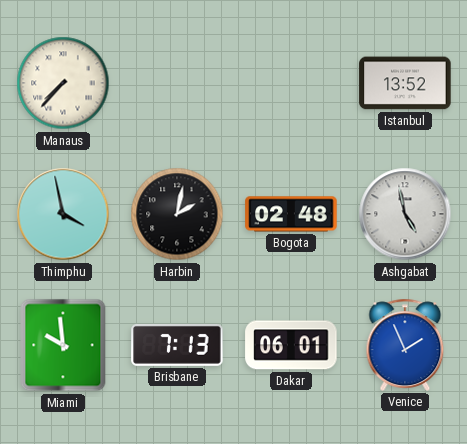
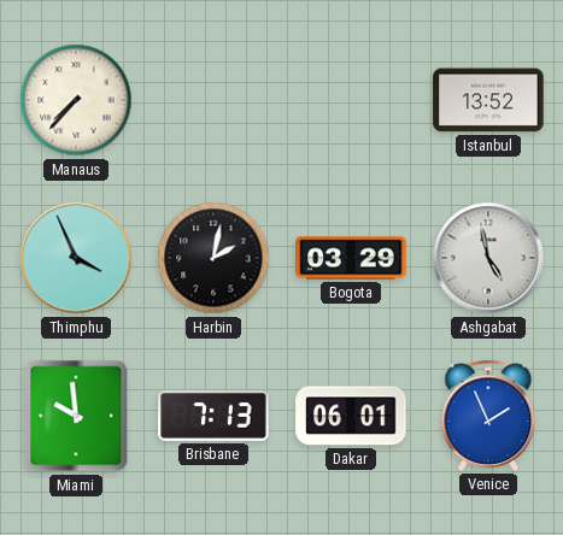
Thimphu: 3:58 -> 3:56 (76, 258)
Bogota: 02:48 -> 03:29 (351, 258)
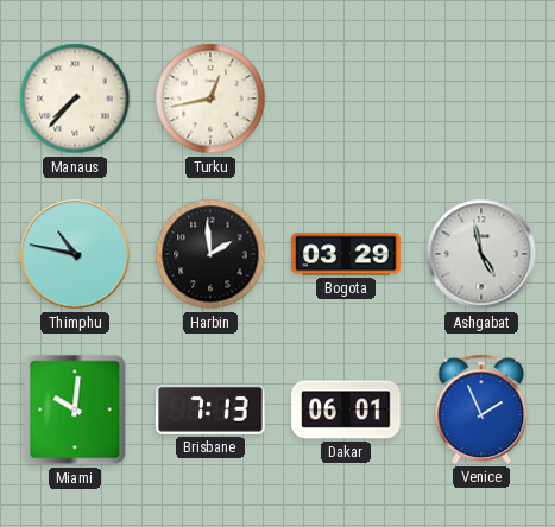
Turku: none -> 12:43 (210, 99)
Istanbul: 13:52 -> none (488, 100)
Thimphu: 3:56 -> 10:47 (75, 254)
Harbin: 2:02 -> 1:59 (210, 254)
Miami: 9:59 -> 10:01 (75, 409)
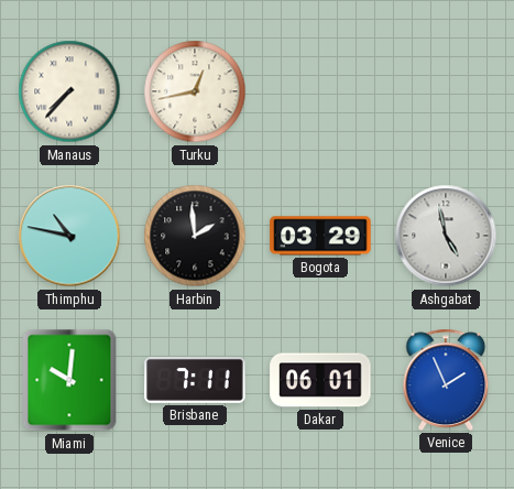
Brisbane: 7:13 -> 7:11 (195, 380)
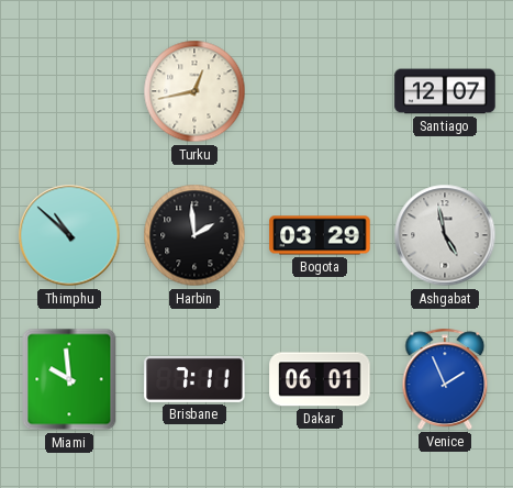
Manaus: 7:37 -> none (69, 91)
Santiago: none -> 12:07 (445, 91)
Thimphu: 10:47 -> 10:52 (69, 235)
Miami: 10:01 -> 9:59 (69, 379)
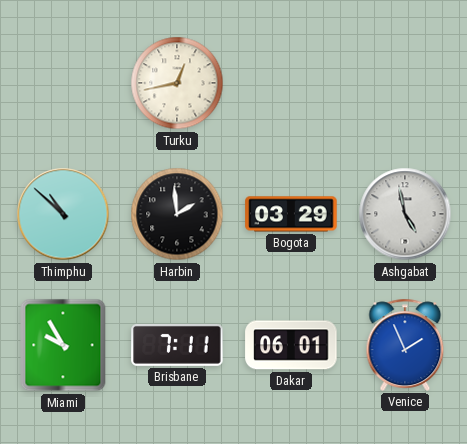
Santiago: 12:07 -> none (445, 91)
Miami: 9:59 -> 9:55 (63, 345)
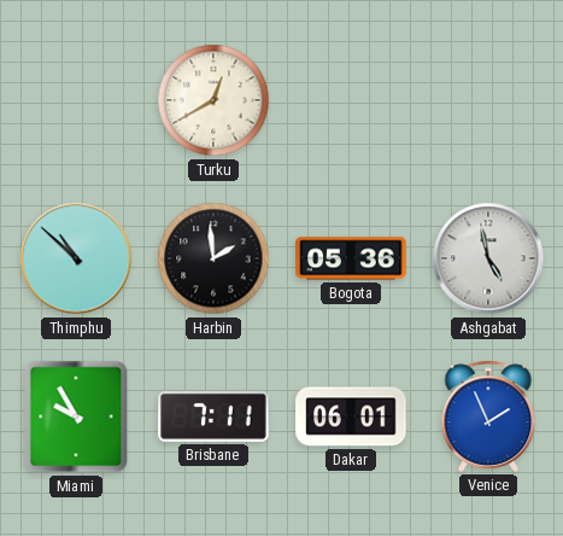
Turku: 12:43 -> 12:40 (213, 100)
Bogota: 03:29 -> 05:36 (351, 258)
